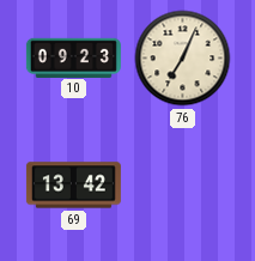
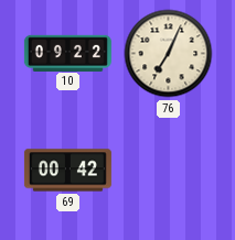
10: 09:23 -> 09:22 (67, 53)
69: 13:42 -> 00:42 (67, 171)
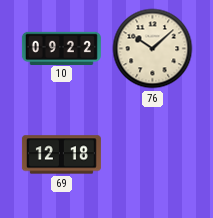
76: 7:04 -> 10:08 (153, 49)
69: 00:42 -> 12:18 (61, 155)
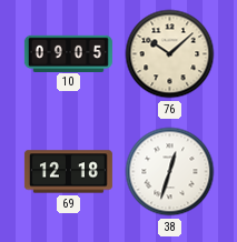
10: 09:22 -> 09:05 (68, 53)
38: none -> 12:33 (170, 172)
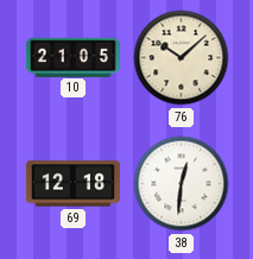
10: 09:05 -> 21:05 (72, 57)
38: 12:33 -> 12:31 (182, 184)
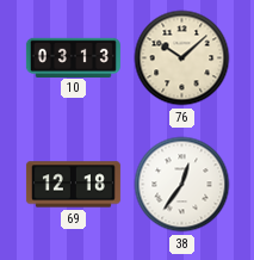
10: 21:05 -> 03:13 (73, 57)
38: 12:31 -> 12:36 (182, 185)
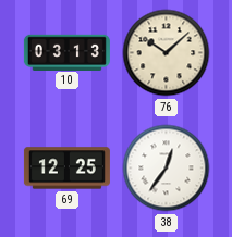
69: 12:18 -> 12:25 (66, 169)
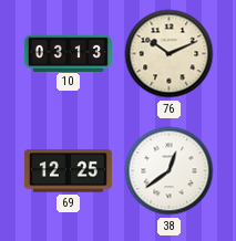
76: 10:08 -> 10:11 (170, 54)
38: 12:36 -> 12:39 (170, 171)
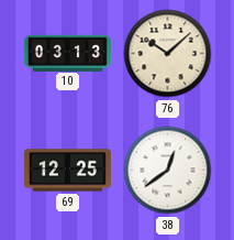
76: 10:11 -> 10:08 (168, 54)
